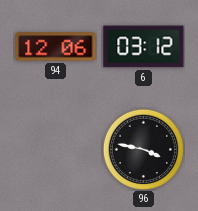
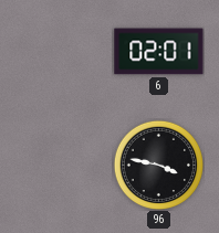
94: 12:06 -> none (56, 47)
6: 03:12 -> 02:01 (159, 52)
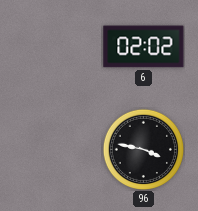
6: 02:01 -> 02:02 (144, 47)
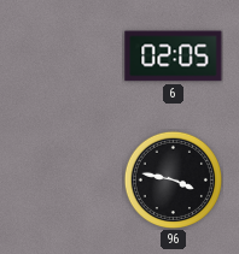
6: 02:02 -> 02:05 (174, 57)
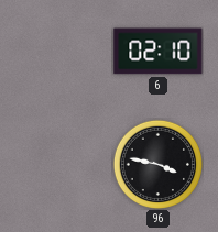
6: 02:05 -> 02:10 (159, 52)
